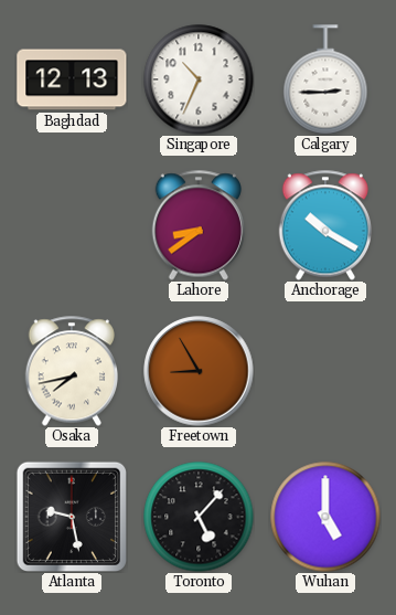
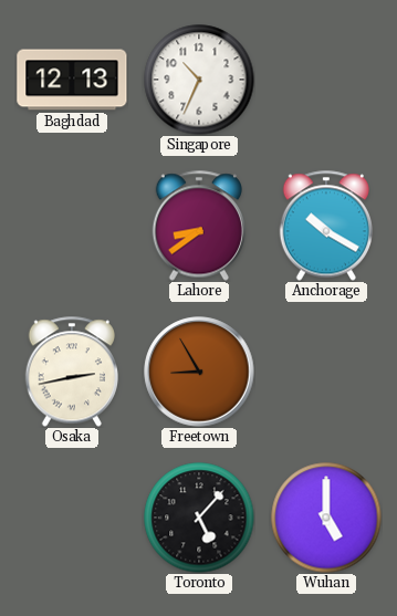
Calgary: 2:45 -> none (325, 79)
Osaka: 7:43 -> 2:43 (71, 372)
Atlanta: 9:28 -> none (71, 516)
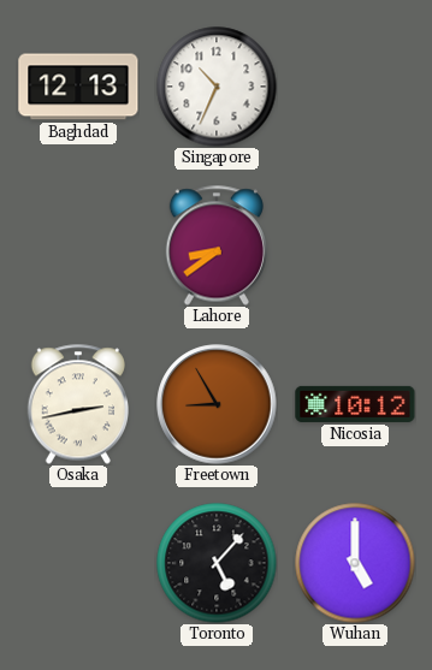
Anchorage: 10:20 -> none (325, 226)
Nicosia: none -> 10:12 (355, 404)
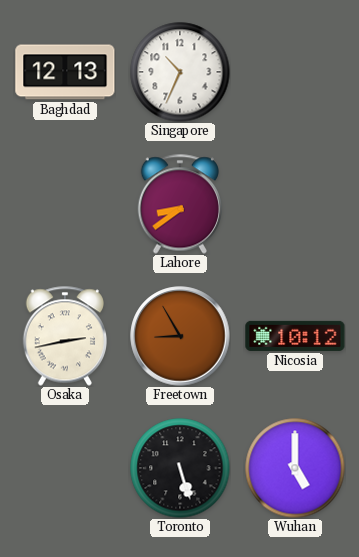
Toronto: 5:07 -> 5:27 (180, 468)
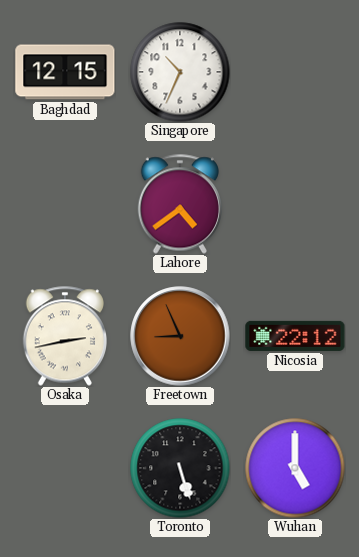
Baghdad: 12:13 -> 12:15 (65, 72)
Lahore: 8:39 -> 4:39 (179, 204)
Freetown: 8:55 -> 8:56 (180, 336)
Nicosia: 10:12 -> 22:12 (295, 336)
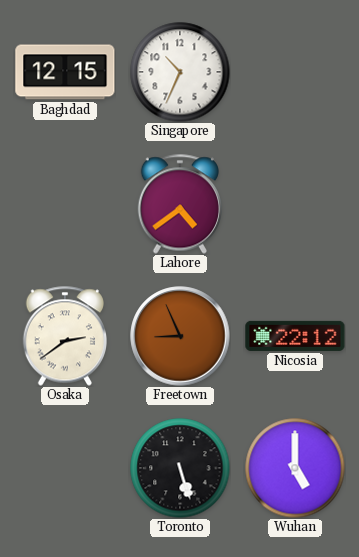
Osaka: 2:43 -> 2:39 (64, 336)
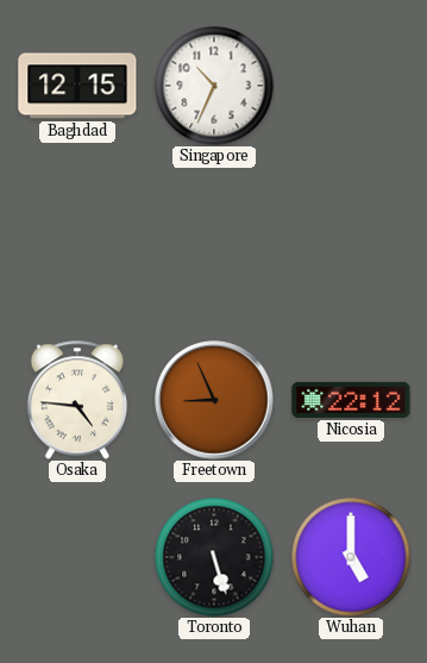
Lahore: 4:39 -> none (179, 204)
Osaka: 2:39 -> 4:46 (76, 400)
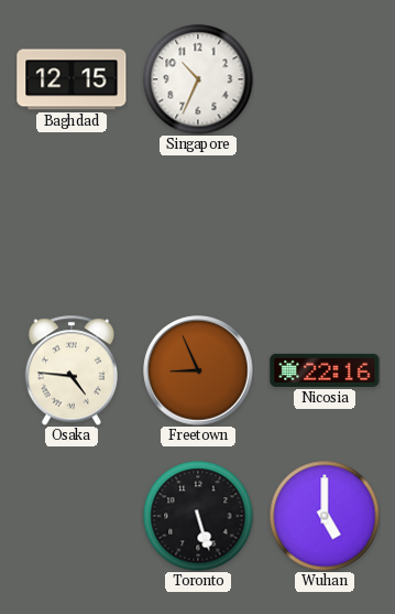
Nicosia: 22:12 -> 22:16 (325, 370)
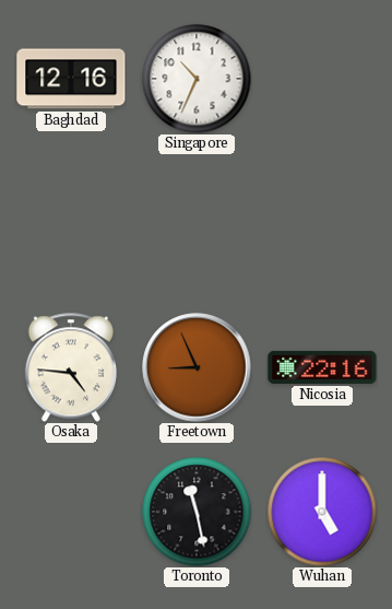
Baghdad: 12:15 -> 12:16 (71, 79)
Toronto: 5:27 -> 11:28 (197, 512)
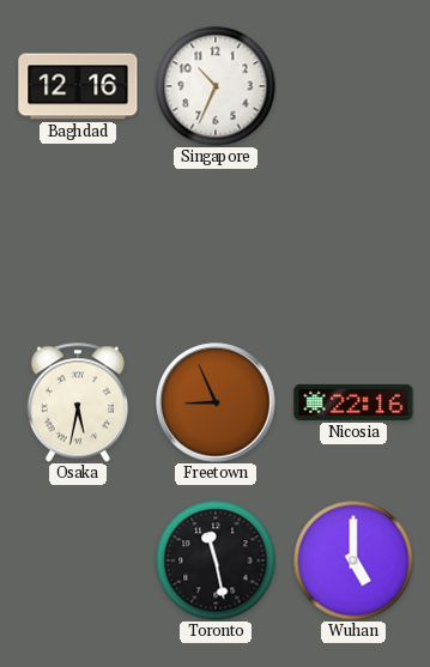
Osaka: 4:46 -> 5:32 (77, 402)
